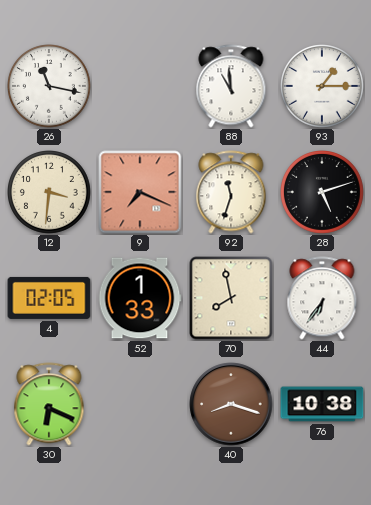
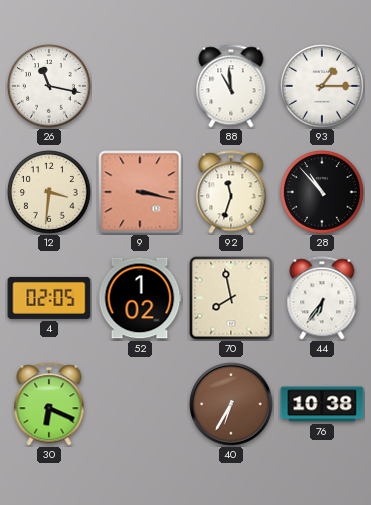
9: 7:19 -> 3:17 (140, 192)
28: 5:12 -> 10:53 (323, 193)
52: 1:33 -> 1:02 (140, 298)
40: 8:18 -> 6:35 (231, 404)
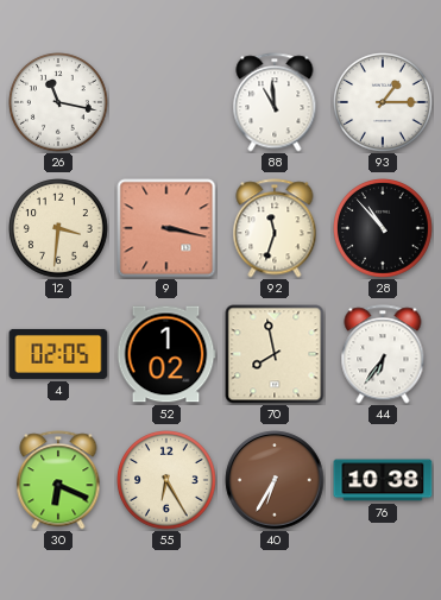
55: none -> 6:25 (168, 481)
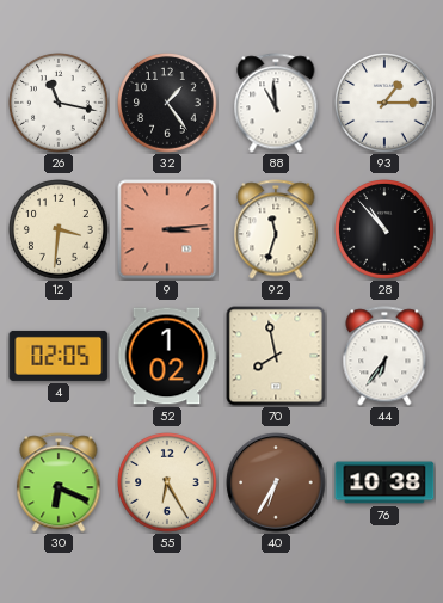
32: none -> 1:24 (168, 104)
9: 3:17 -> 3:14 (167, 229)
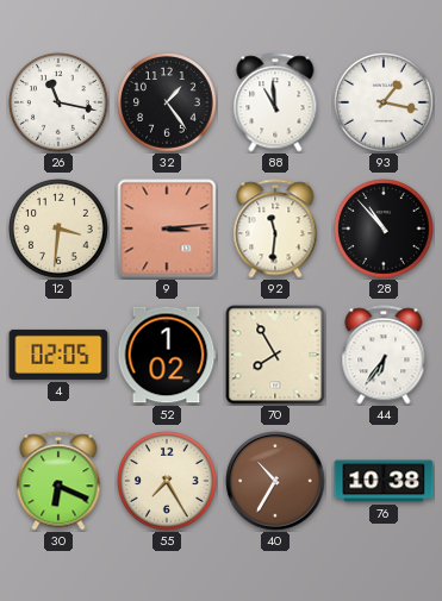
93: 1:15 -> 1:17 (385, 104)
92: 11:33 -> 11:31 (275, 228)
70: 7:58 -> 7:55 (275, 355)
55: 6:25 -> 7:25 (168, 482)
40: 6:35 -> 10:35 (275, 481)
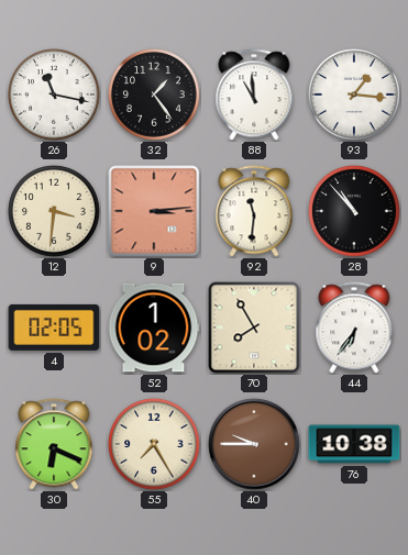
93: 1:17 -> 1:16 (355, 96)
40: 10:35 -> 9:45 (254, 444)
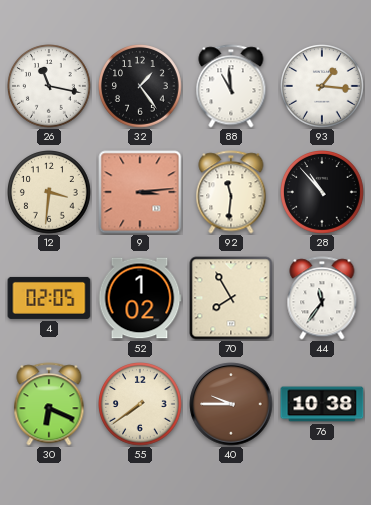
44: 6:36 -> 11:36 (322, 298)
55: 7:25 -> 7:39 (141, 405)
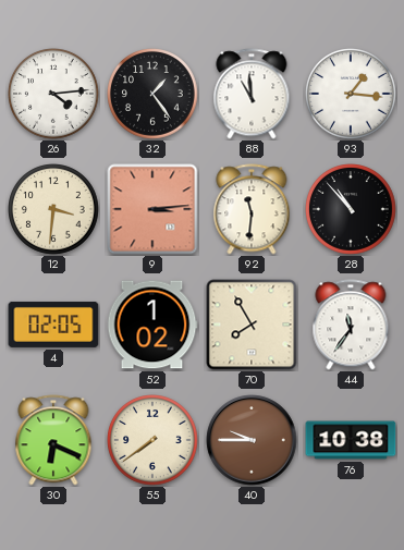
26: 11:17 -> 4:14 (54, 95)
